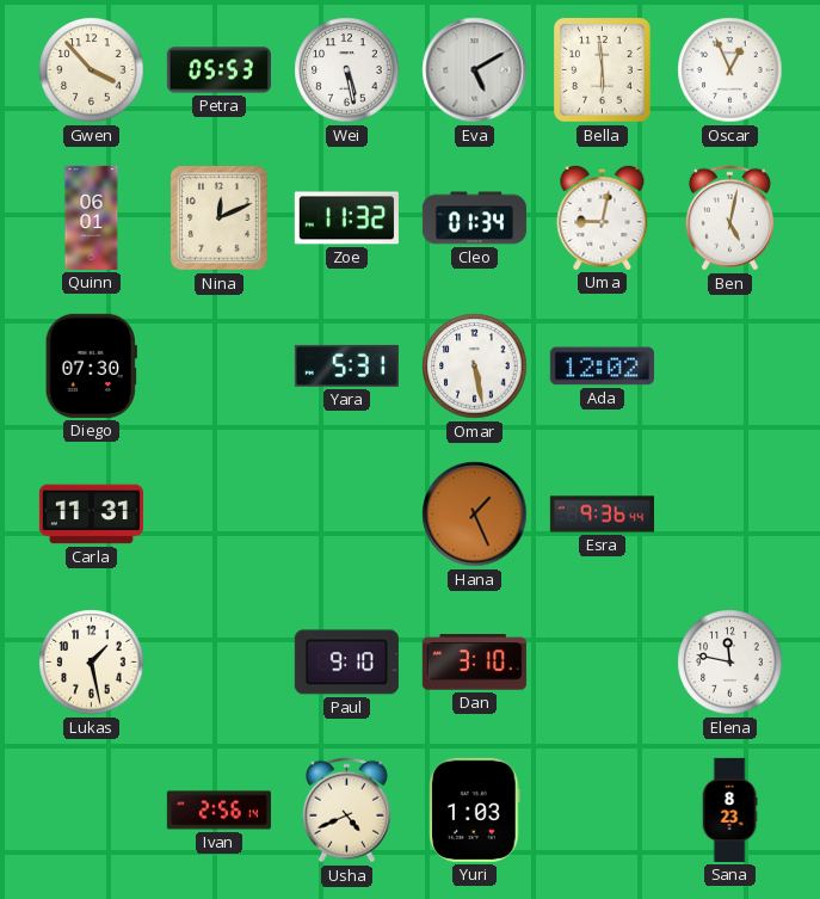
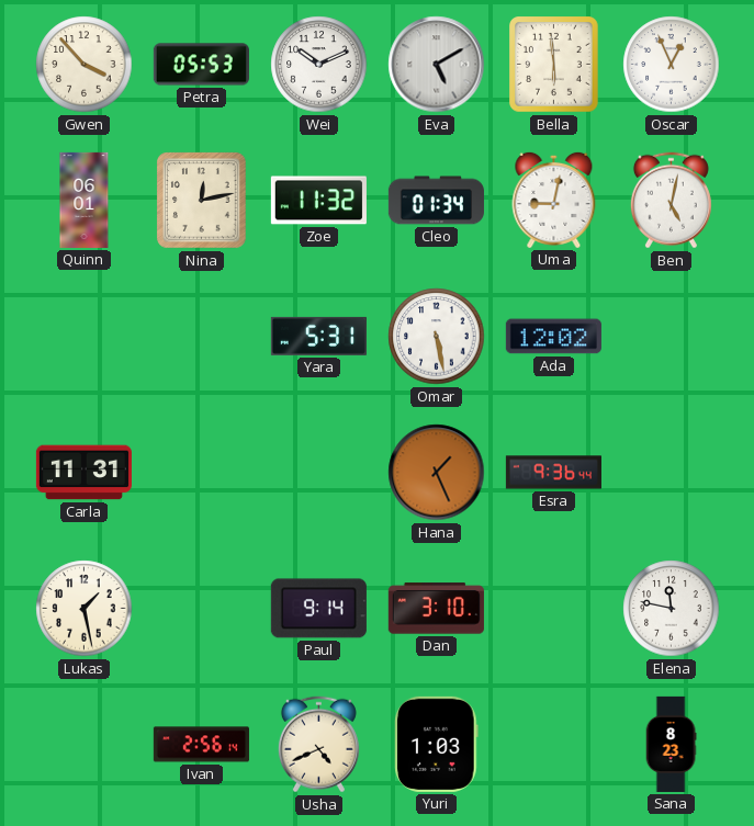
Wei: 5:28 -> 10:11 (319, 65)
Nina: 12:11 -> 12:13 (202, 201)
Diego: 07:30 -> none (91, 365)
Paul: 9:10 -> 9:14 (318, 609)
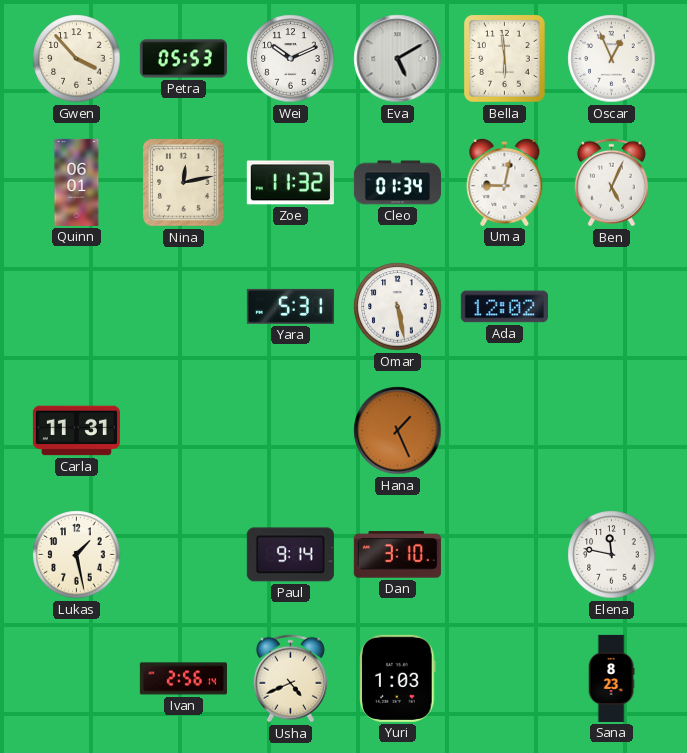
Ben: 5:02 -> 5:04 (611, 183)
Esra: 9:36 -> none (553, 473)
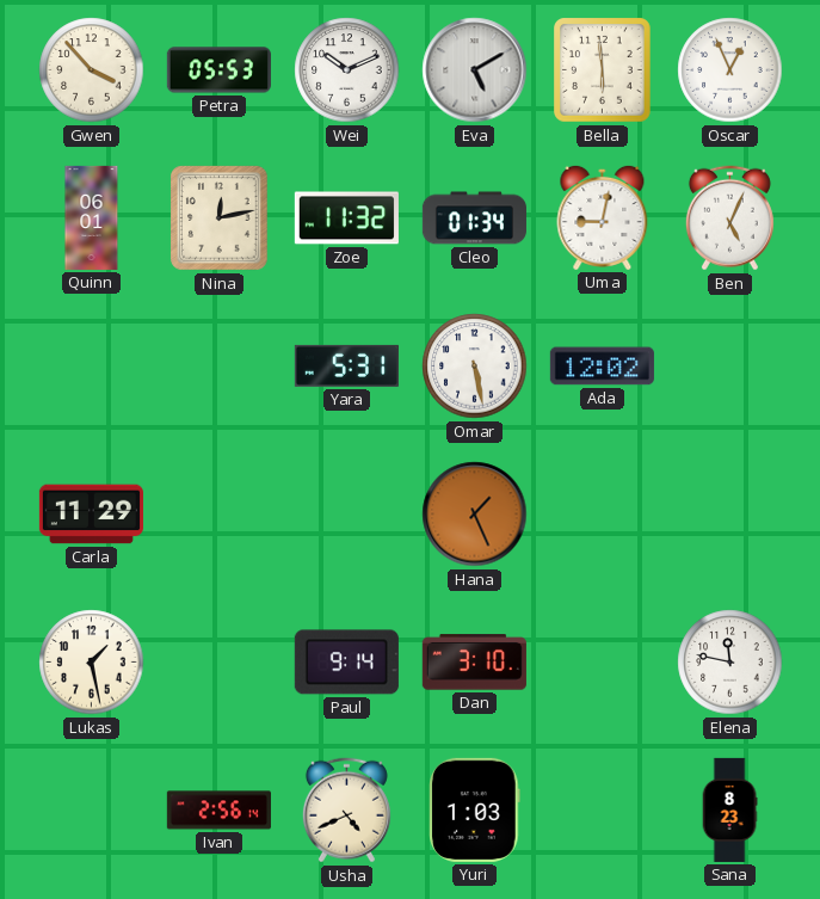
Carla: 11:31 -> 11:29 (91, 515)
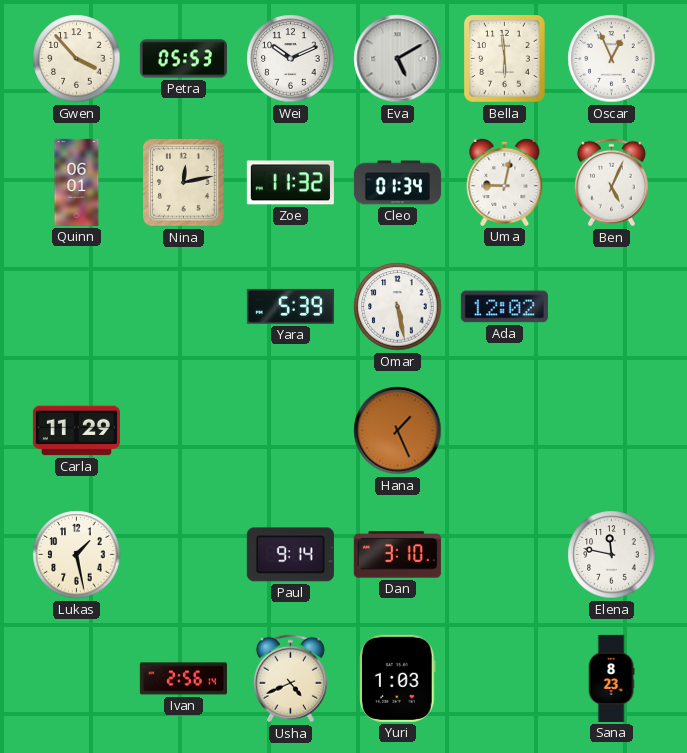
Yara: 5:31 -> 5:39 (290, 306)
